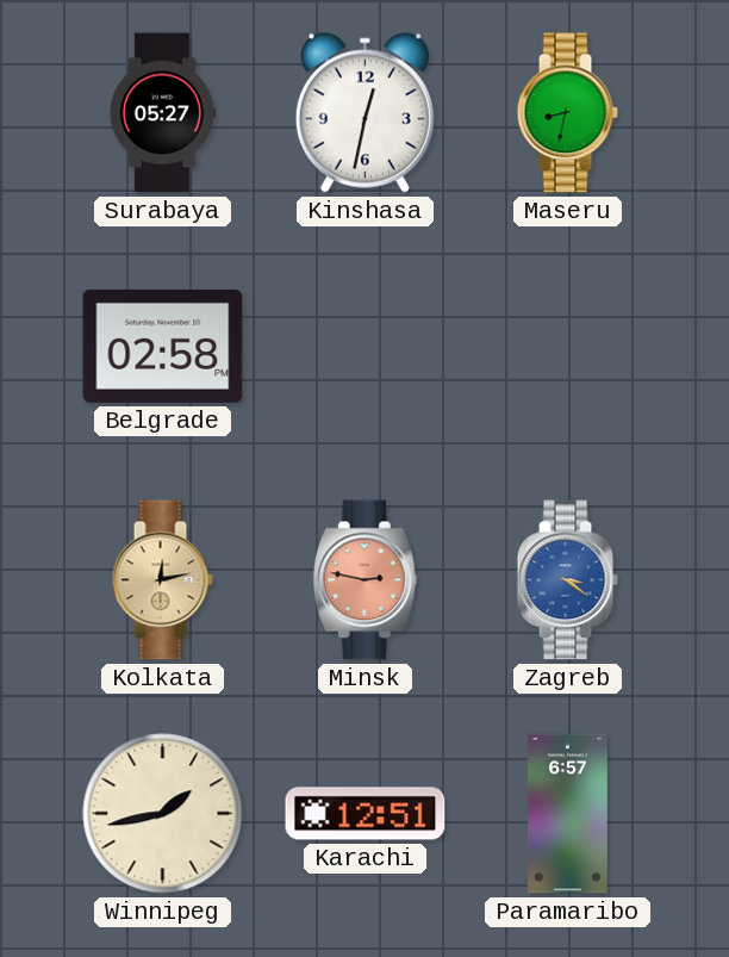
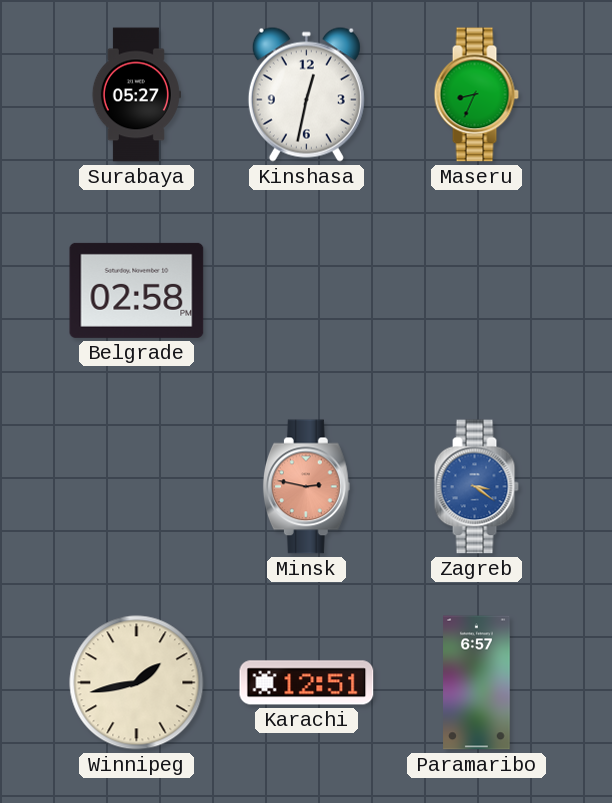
Maseru: 8:32 -> 8:34 (476, 95)
Kolkata: 12:13 -> none (162, 580)
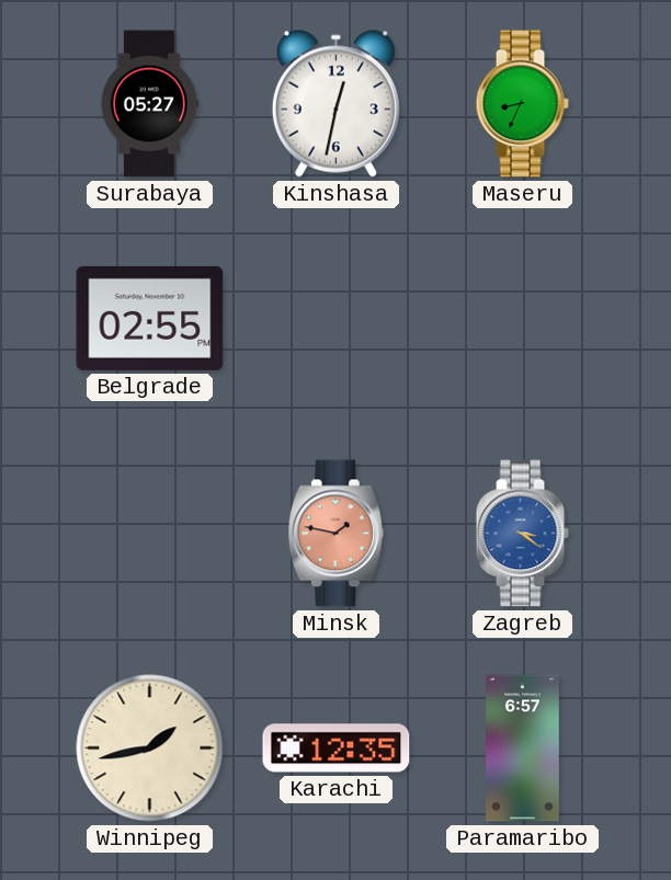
Belgrade: 02:58 -> 02:55 (150, 318)
Minsk: 2:47 -> 1:47 (336, 534)
Karachi: 12:51 -> 12:35 (337, 748)
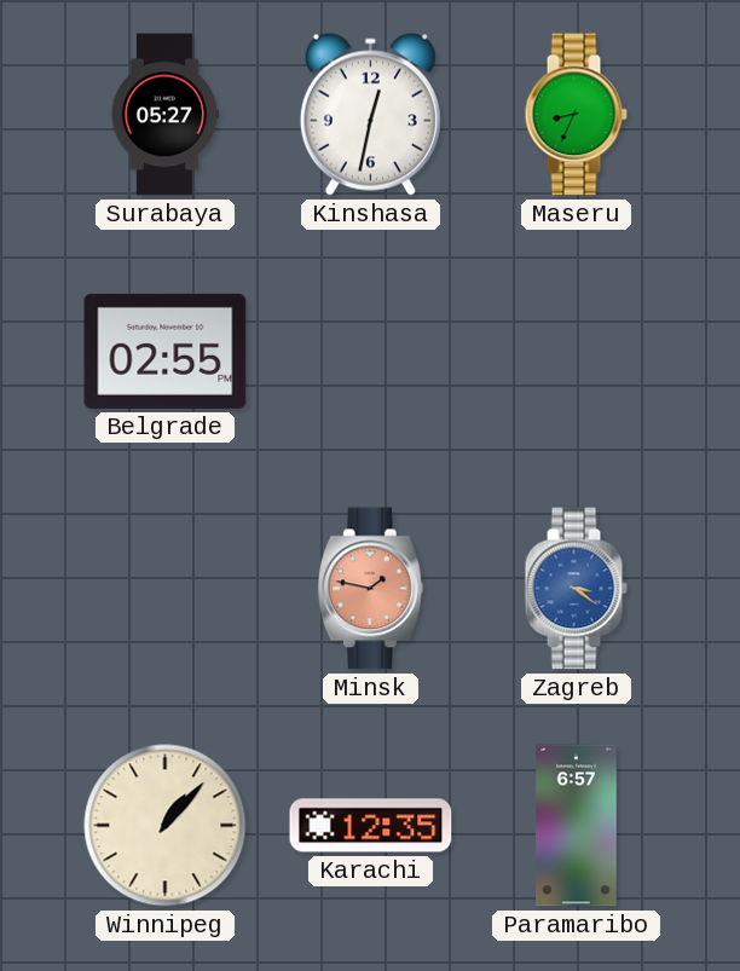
Winnipeg: 1:43 -> 1:07 (166, 826)
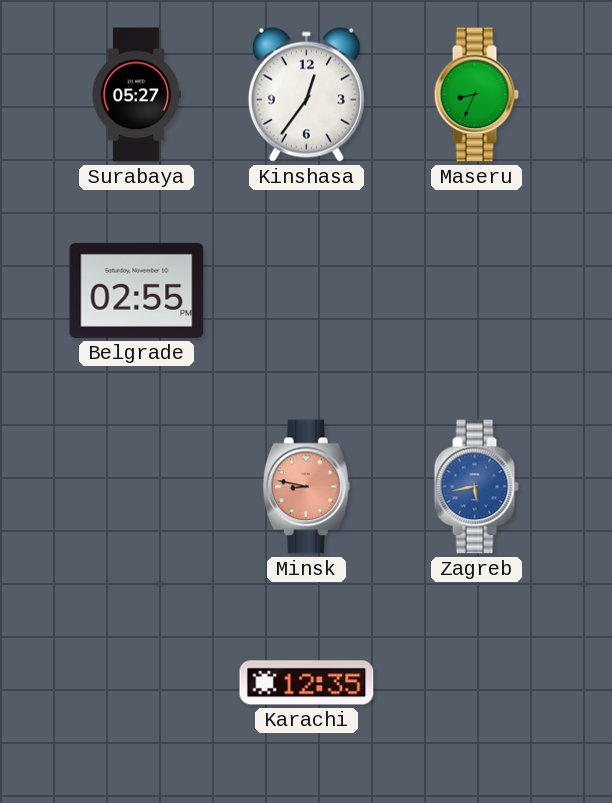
Kinshasa: 12:32 -> 12:36 (306, 94)
Minsk: 1:47 -> 8:47 (306, 487)
Zagreb: 3:21 -> 5:43 (476, 487)
Winnipeg: 1:07 -> none (166, 826)
Paramaribo: 6:57 -> none (577, 826)
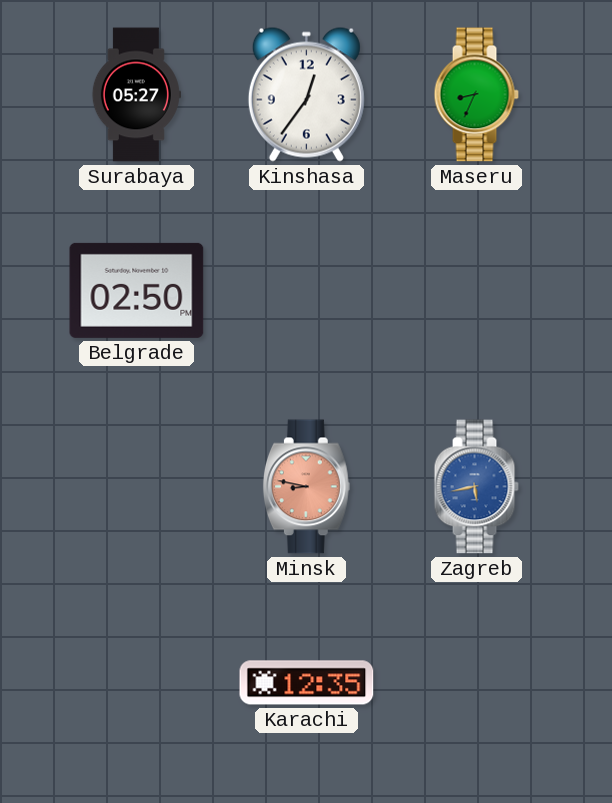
Belgrade: 02:55 -> 02:50 (137, 290)
